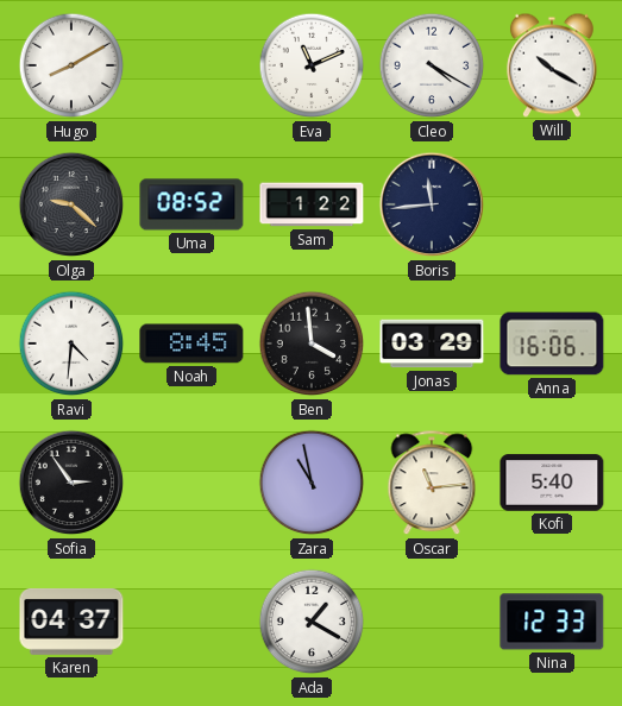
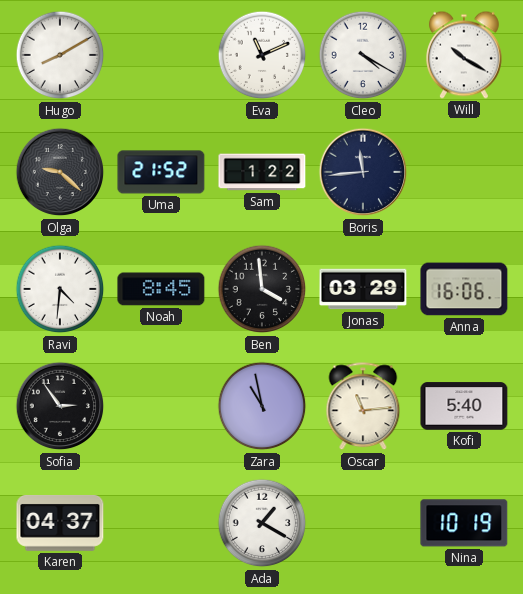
Uma: 08:52 -> 21:52 (161, 172)
Nina: 12:33 -> 10:19 (464, 523)
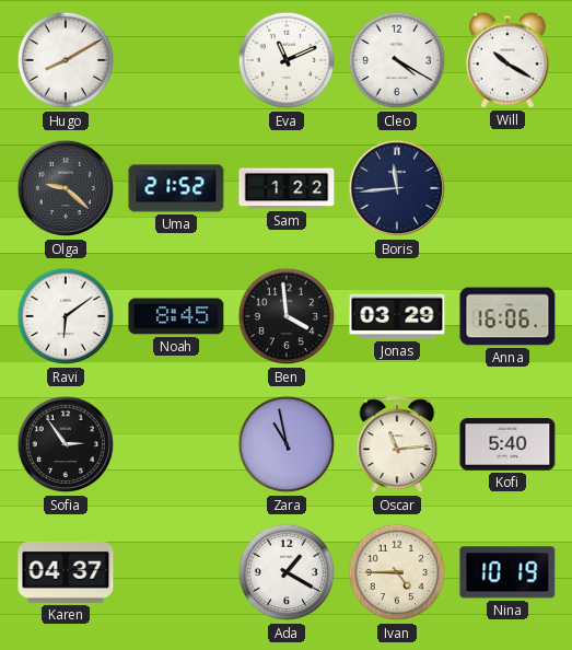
Ravi: 4:31 -> 6:09 (66, 316)
Ivan: none -> 4:45 (397, 572)
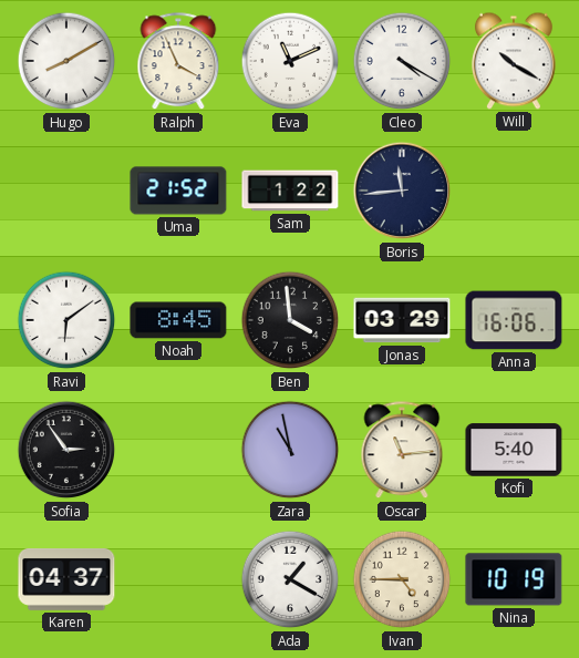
Ralph: none -> 3:56 (178, 62)
Olga: 9:22 -> none (66, 188)
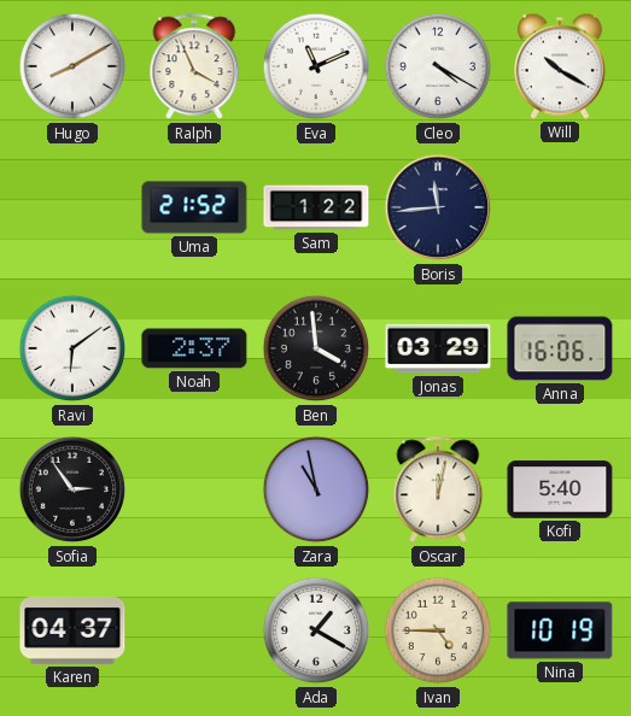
Noah: 8:45 -> 2:37 (194, 348)
Oscar: 11:14 -> 12:02 (438, 491)
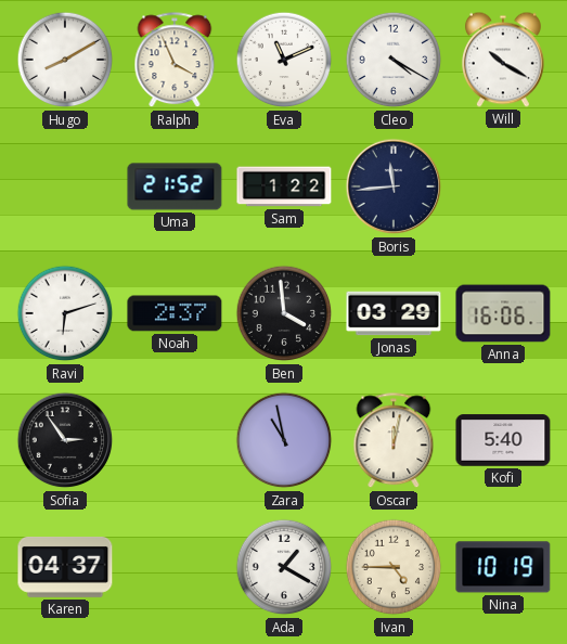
Ravi: 6:09 -> 6:12 (65, 313)
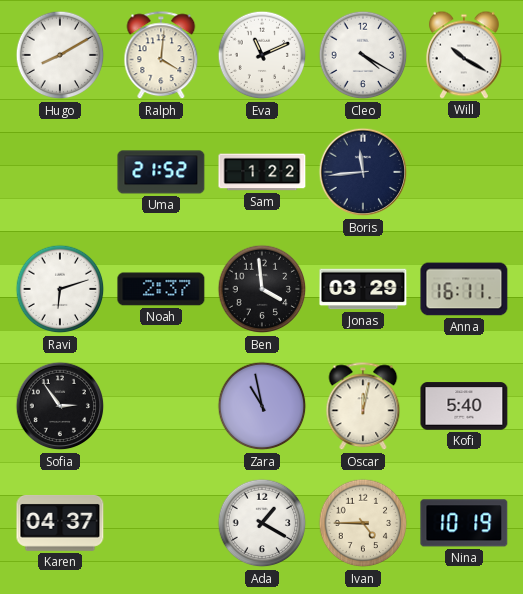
Ralph: 3:56 -> 4:01 (161, 56)
Anna: 16:06 -> 16:11 (464, 289)
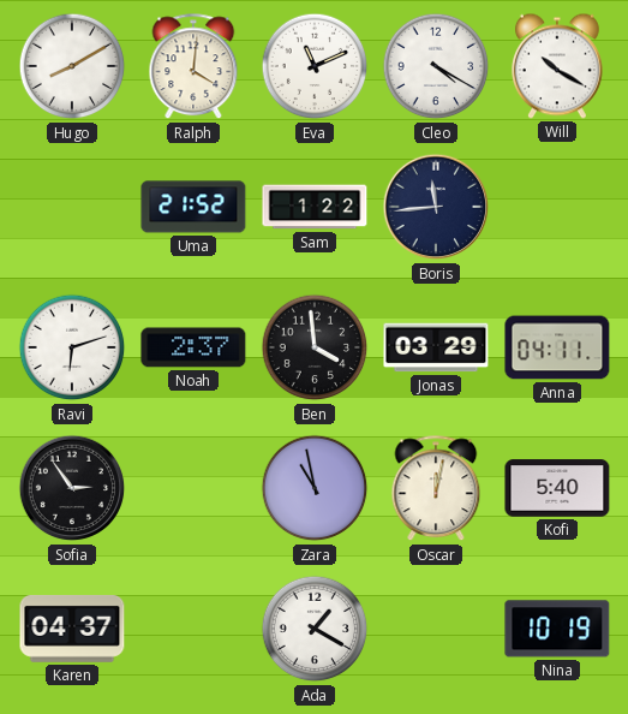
Anna: 16:11 -> 04:11 (557, 347)
Ivan: 4:45 -> none (363, 523)
